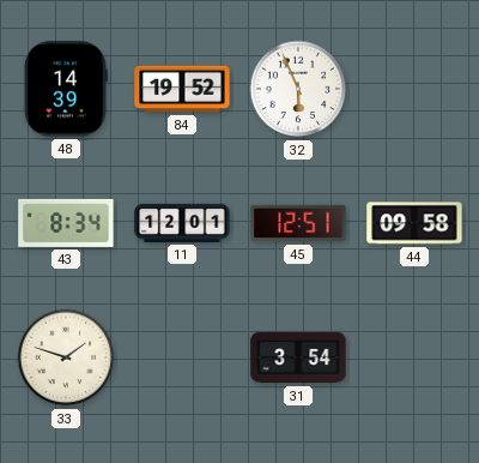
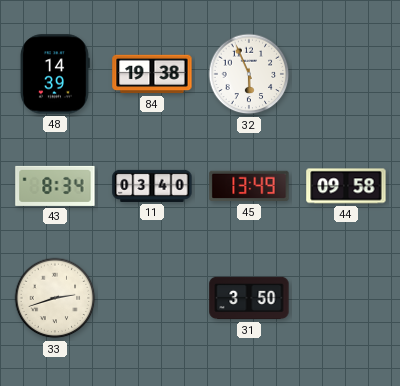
84: 19:52 -> 19:38 (152, 74)
11: 12:01 -> 03:40 (152, 186)
45: 12:51 -> 13:49 (249, 186)
33: 1:48 -> 2:42 (55, 298)
31: 3:54 -> 3:50 (249, 298)
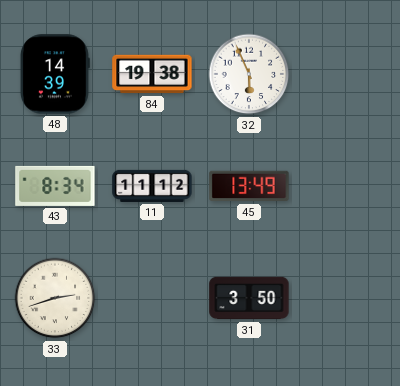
11: 03:40 -> 11:12 (152, 186)
44: 09:58 -> none (346, 186)
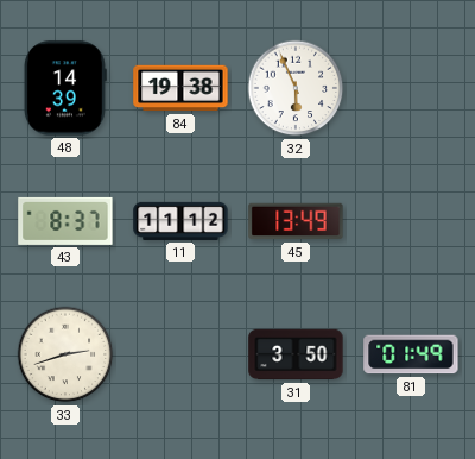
43: 8:34 -> 8:37 (65, 221)
81: none -> 01:49 (411, 354)
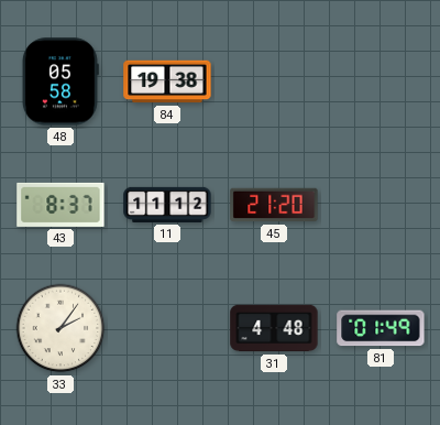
48: 14:39 -> 05:58 (61, 81)
32: 5:56 -> none (296, 88)
45: 13:49 -> 21:20 (274, 205)
33: 2:42 -> 2:06 (61, 328)
31: 3:50 -> 4:48 (274, 328)
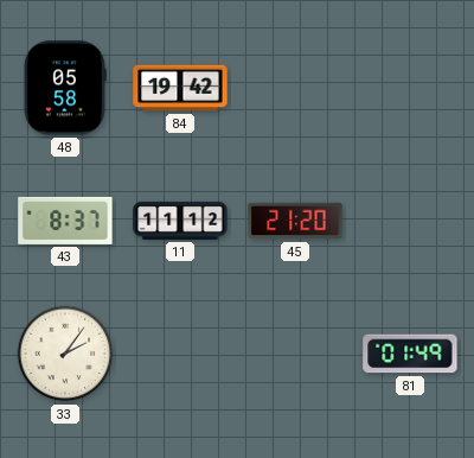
84: 19:38 -> 19:42 (180, 88)
31: 4:48 -> none (274, 328)
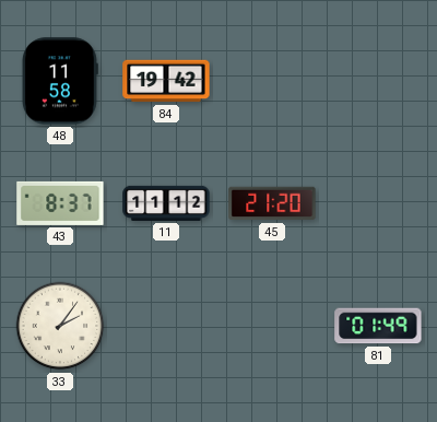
48: 05:58 -> 11:58 (60, 81)
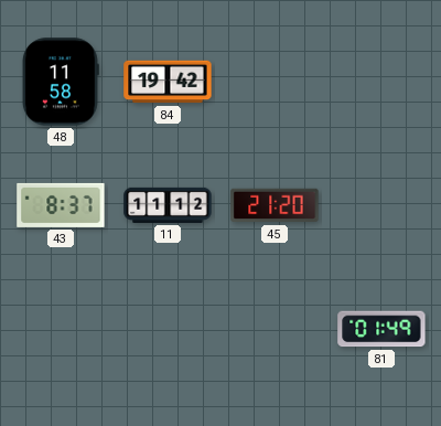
33: 2:06 -> none (60, 326)
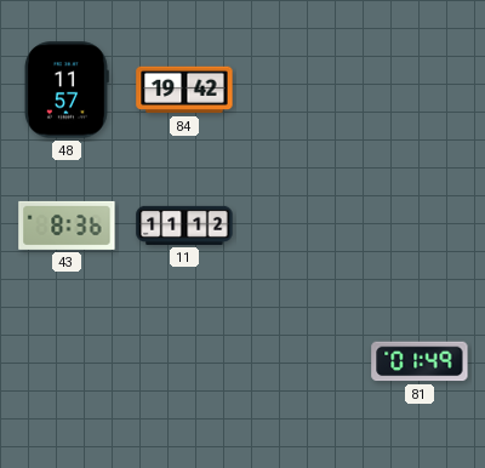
48: 11:58 -> 11:57 (67, 90)
43: 8:37 -> 8:36 (67, 226)
45: 21:20 -> none (275, 205)
